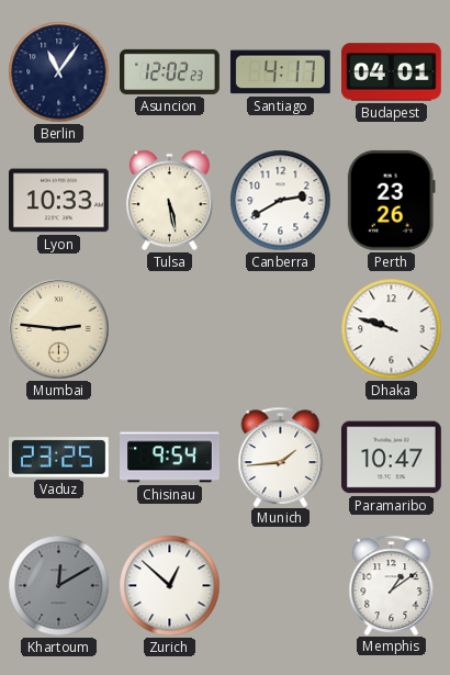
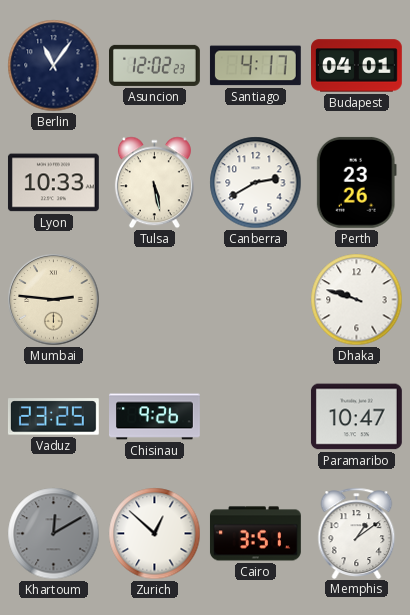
Chisinau: 9:54 -> 9:26 (155, 417)
Munich: 1:44 -> none (281, 457)
Cairo: none -> 3:51 (255, 534)
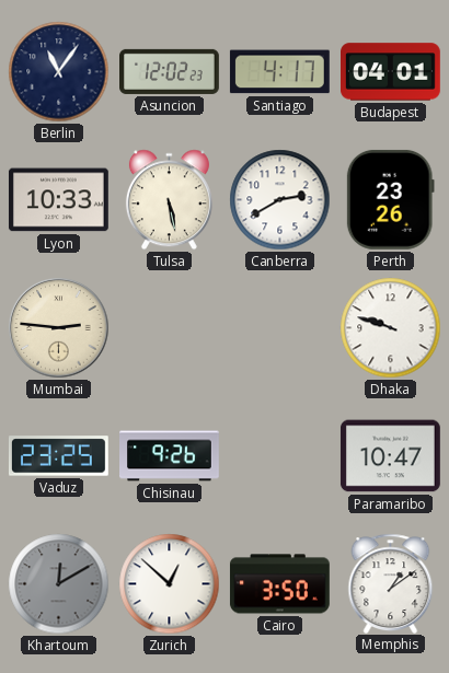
Cairo: 3:51 -> 3:50 (279, 584)
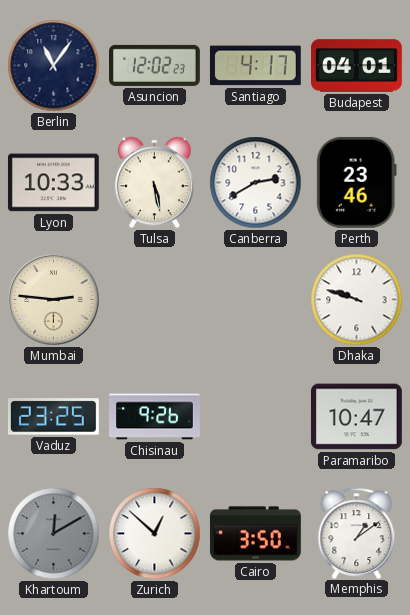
Perth: 23:26 -> 23:46 (356, 182)
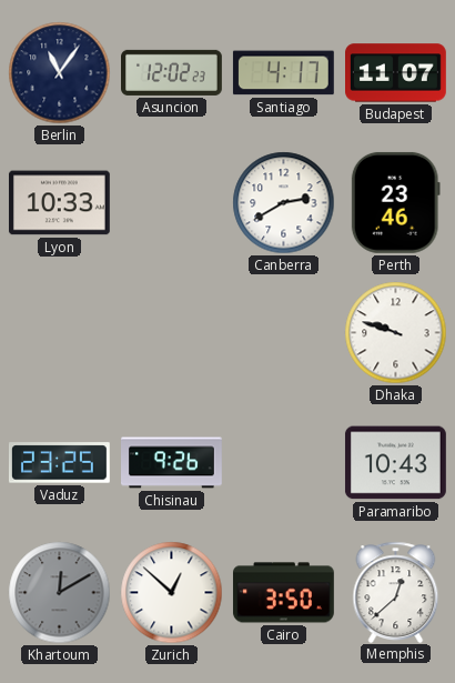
Budapest: 04:01 -> 11:07 (396, 73)
Tulsa: 5:28 -> none (154, 183)
Mumbai: 2:46 -> none (54, 300)
Paramaribo: 10:47 -> 10:43 (395, 463)
Memphis: 1:09 -> 12:38 (396, 592)
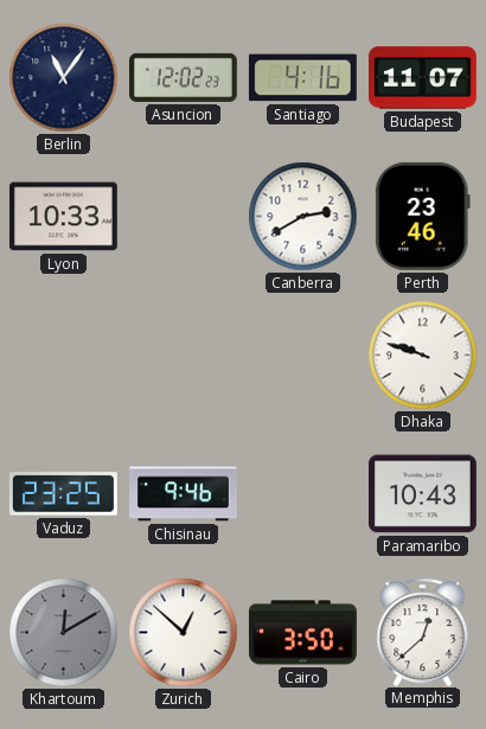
Santiago: 4:17 -> 4:16 (302, 78)
Chisinau: 9:26 -> 9:46 (184, 494)
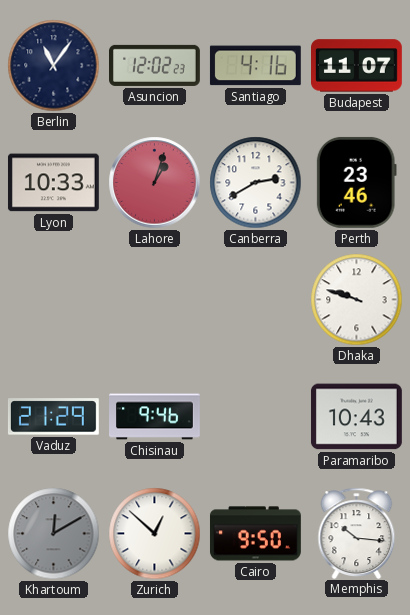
Lahore: none -> 1:03 (155, 183)
Vaduz: 23:25 -> 21:29 (53, 417)
Cairo: 3:50 -> 9:50 (255, 534)
Memphis: 12:38 -> 10:16 (357, 533)
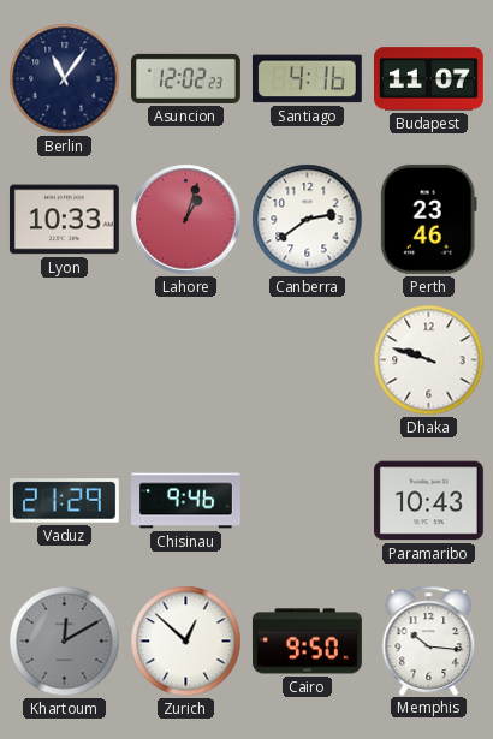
Canberra: 2:40 -> 2:39 (308, 220)
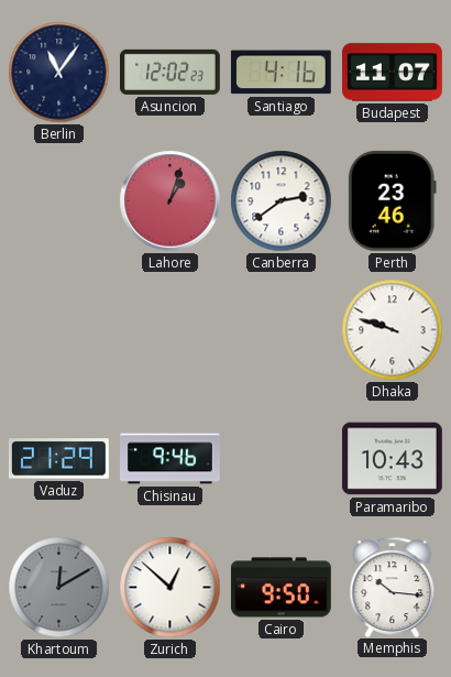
Lyon: 10:33 -> none (64, 220)
